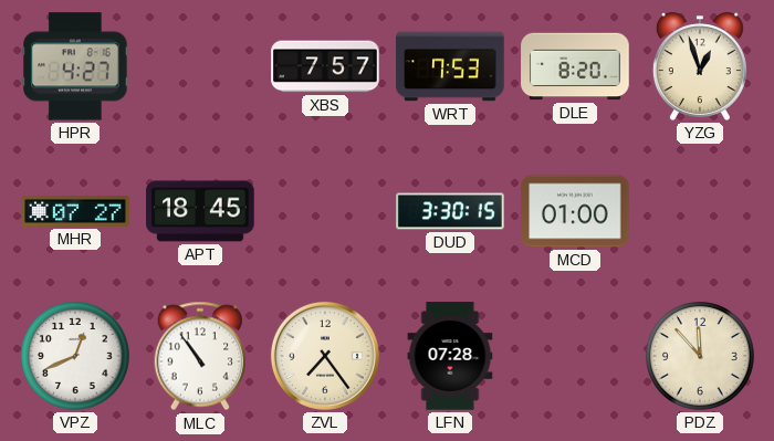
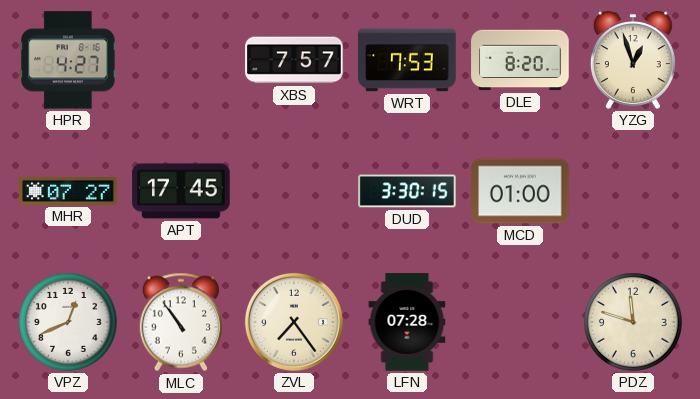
APT: 18:45 -> 17:45 (181, 191)
PDZ: 11:53 -> 11:48 (634, 323)
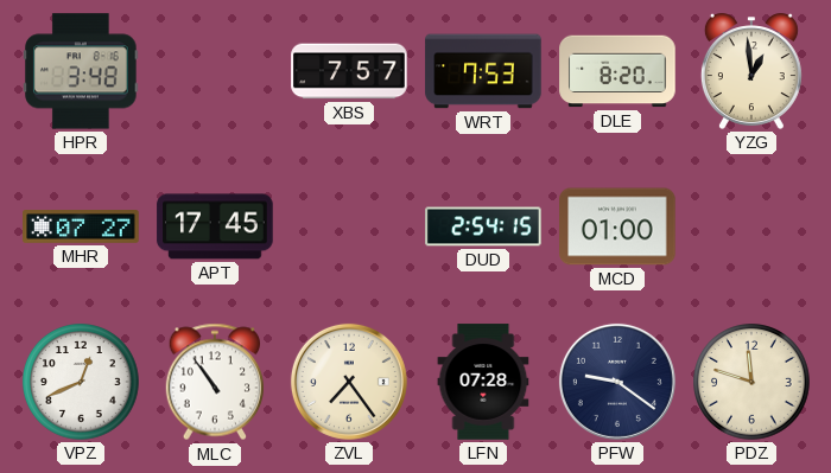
HPR: 4:27 -> 3:48 (81, 71)
YZG: 12:57 -> 12:59 (751, 71)
DUD: 3:30 -> 2:54 (483, 226)
PFW: none -> 9:21 (617, 382)
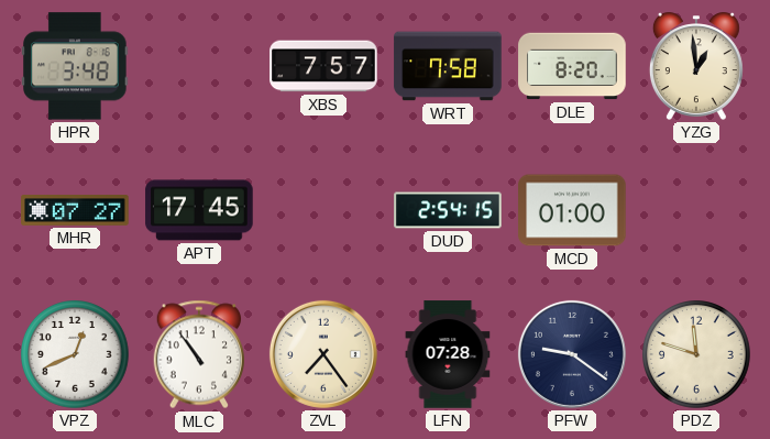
WRT: 7:53 -> 7:58 (448, 66)
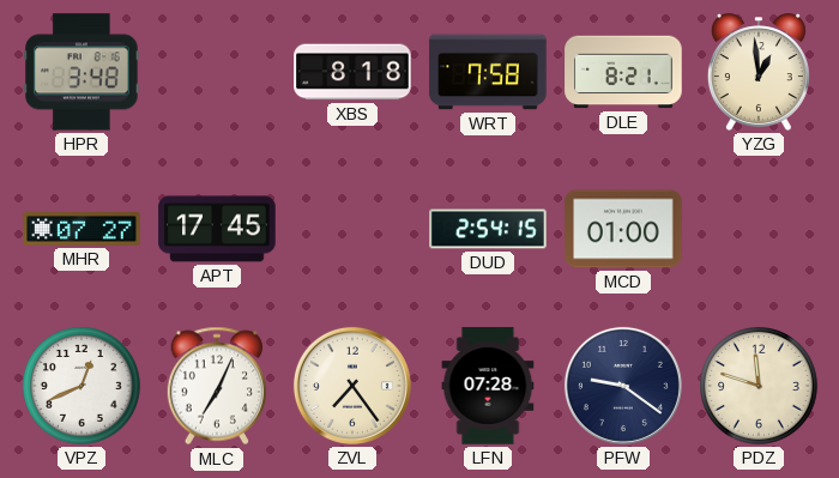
XBS: 7:57 -> 8:18 (352, 72)
DLE: 8:20 -> 8:21 (623, 72)
MLC: 10:54 -> 7:04 (217, 386)
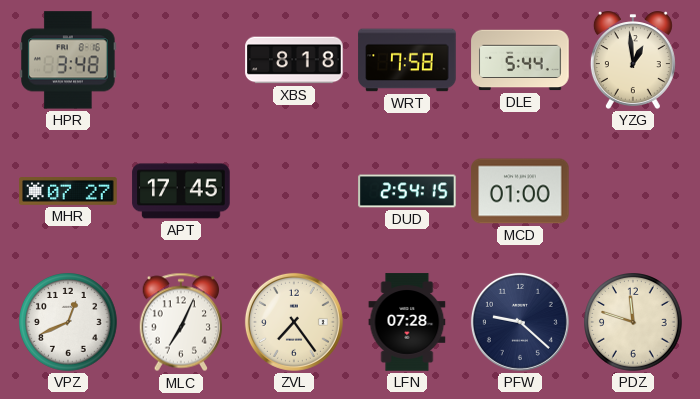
DLE: 8:21 -> 5:44 (520, 60)
PFW: 9:21 -> 9:22 (520, 322)
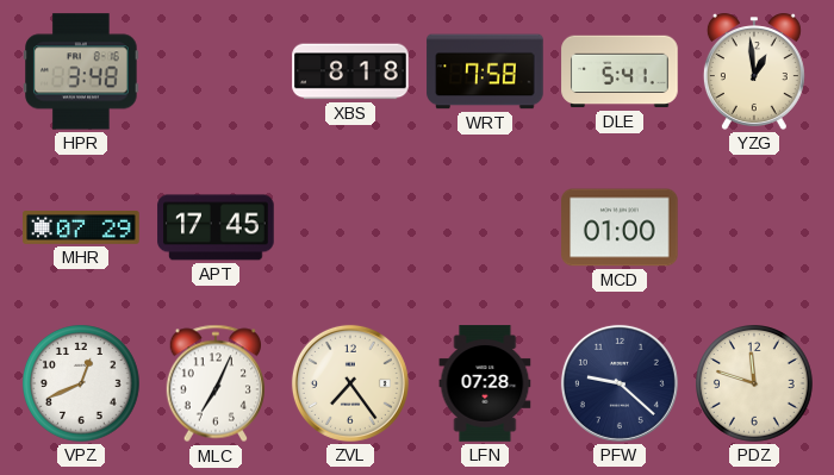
DLE: 5:44 -> 5:41 (620, 71)
MHR: 07:27 -> 07:29 (81, 229)
DUD: 2:54 -> none (407, 191)
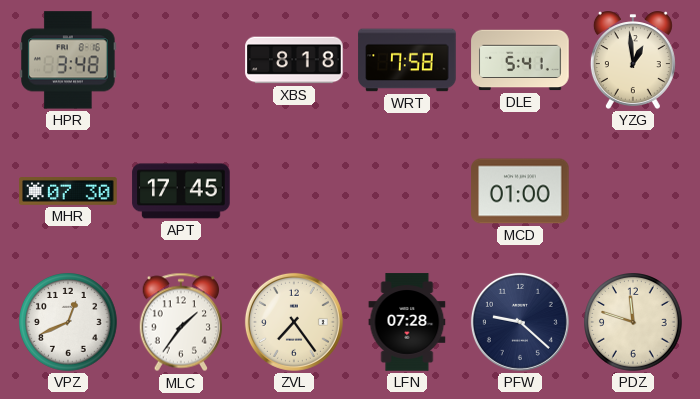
MHR: 07:29 -> 07:30 (68, 192)
MLC: 7:04 -> 1:36 (181, 322)
